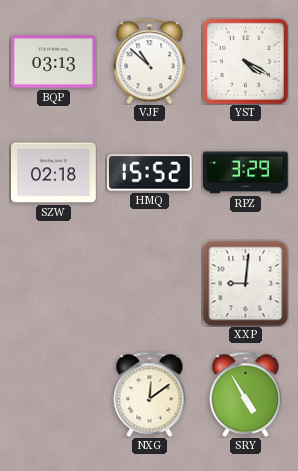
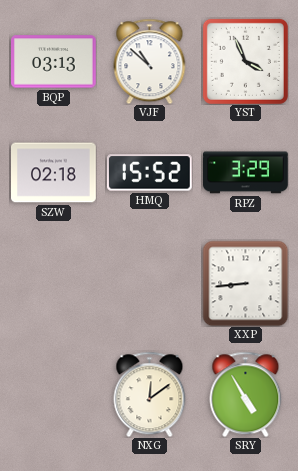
YST: 4:20 -> 3:56 (245, 61)
XXP: 9:01 -> 8:44 (245, 283)
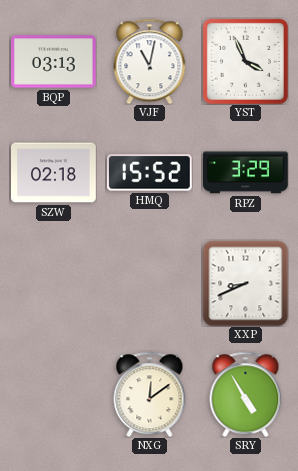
VJF: 10:52 -> 11:02 (150, 61)
XXP: 8:44 -> 8:41 (245, 283)
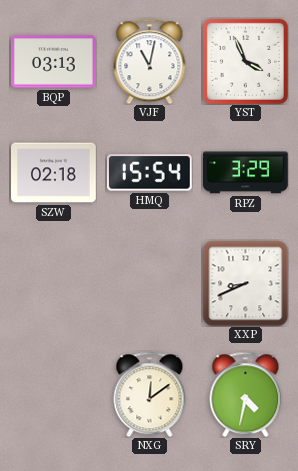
HMQ: 15:52 -> 15:54 (149, 173)
SRY: 4:55 -> 4:32 (246, 394)
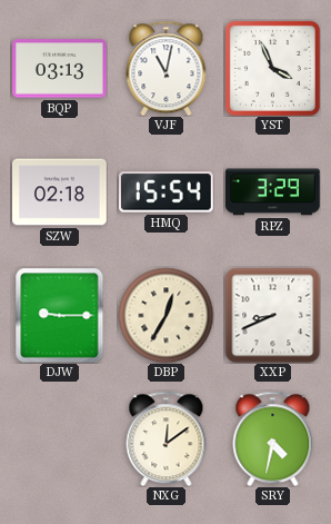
DJW: none -> 9:15 (60, 315)
DBP: none -> 12:35 (165, 315)
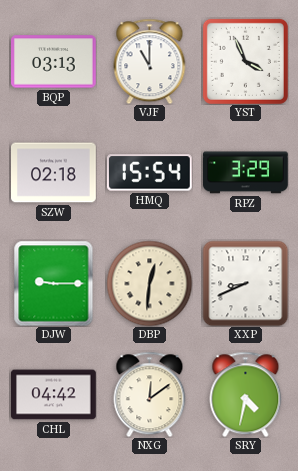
VJF: 11:02 -> 11:00 (150, 61)
DBP: 12:35 -> 12:31 (149, 283)
CHL: none -> 04:42 (54, 395)
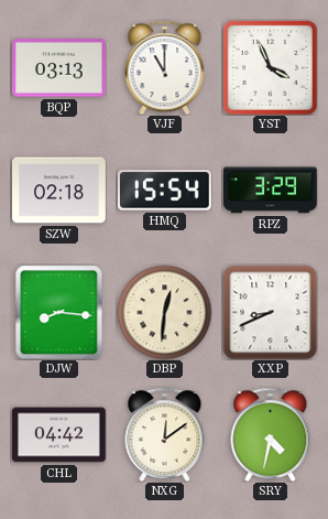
DJW: 9:15 -> 8:16 (59, 312)
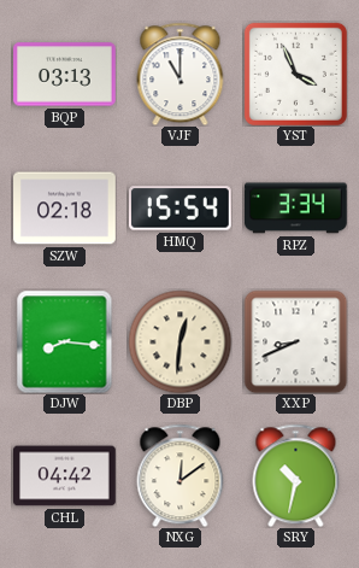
RPZ: 3:29 -> 3:34 (296, 209)
SRY: 4:32 -> 10:32 (296, 475)
